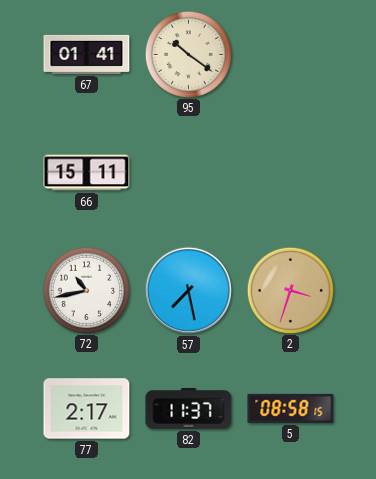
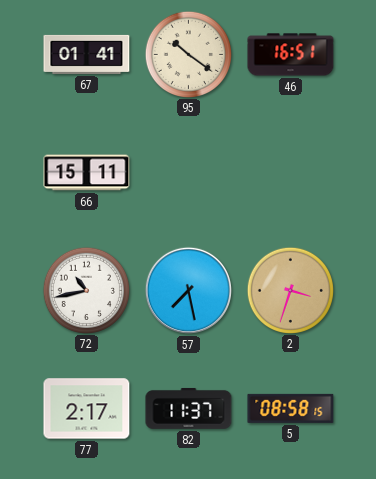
46: none -> 16:51 (291, 55)
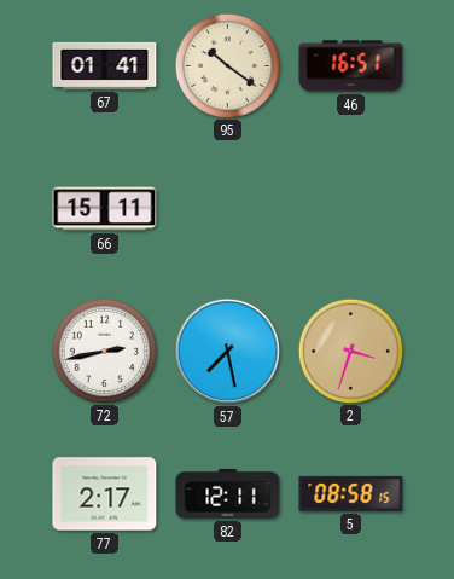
72: 10:43 -> 2:43 (104, 351)
82: 11:37 -> 12:11 (228, 493)
